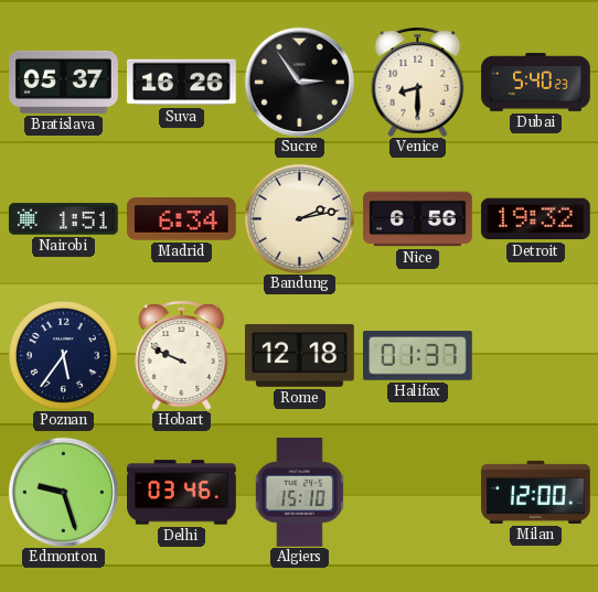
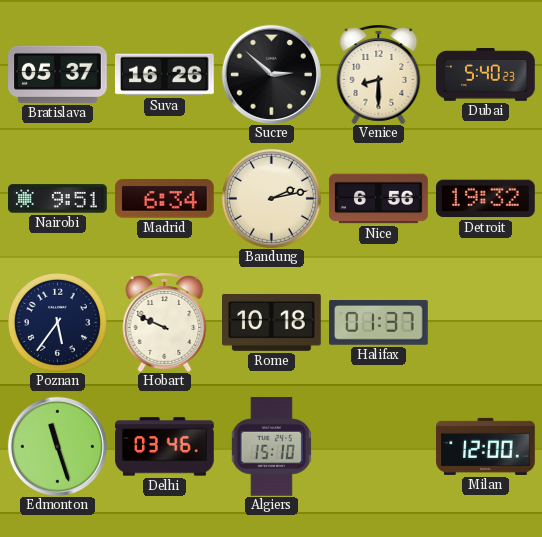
Sucre: 2:54 -> 2:52 (271, 74)
Nairobi: 1:51 -> 9:51 (58, 199)
Rome: 12:18 -> 10:18 (272, 322)
Edmonton: 9:27 -> 11:27 (57, 446)
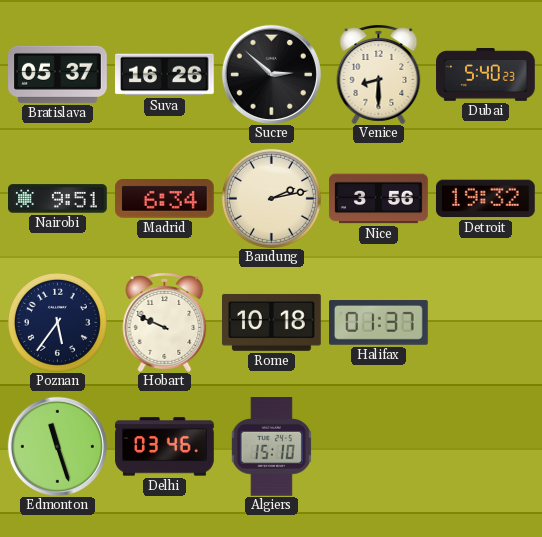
Nice: 6:56 -> 3:56 (379, 199)
Milan: 12:00 -> none (486, 446)
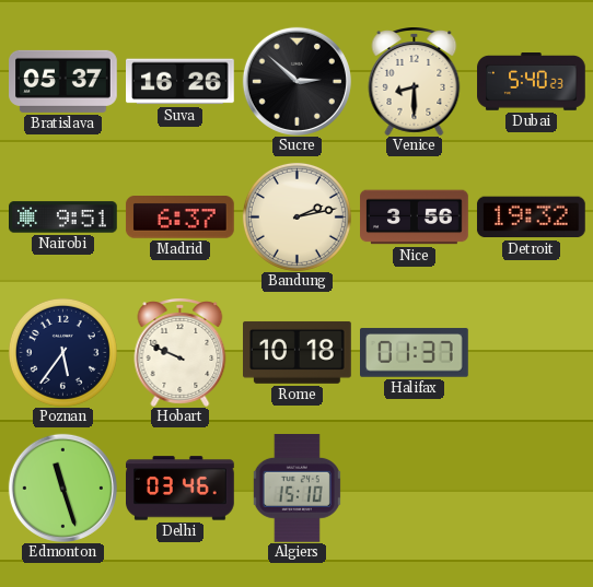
Madrid: 6:34 -> 6:37 (179, 218)
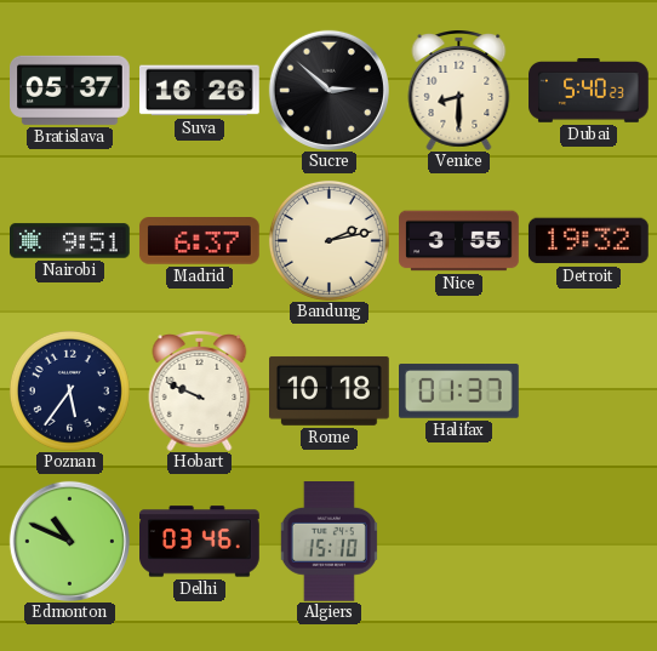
Nice: 3:56 -> 3:55 (459, 241)
Edmonton: 11:27 -> 10:49 (69, 541)
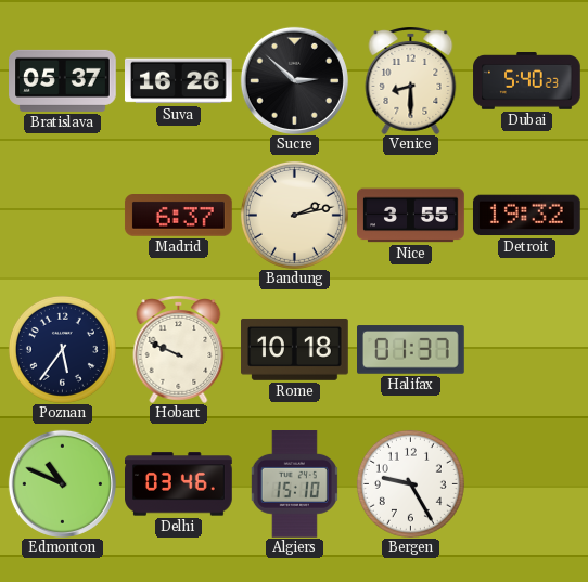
Nairobi: 9:51 -> none (70, 241)
Bergen: none -> 9:25 (410, 483)
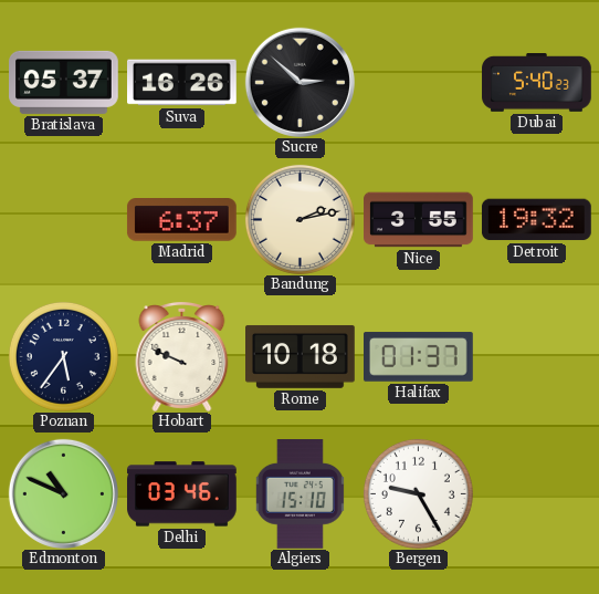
Venice: 8:30 -> none (411, 81)
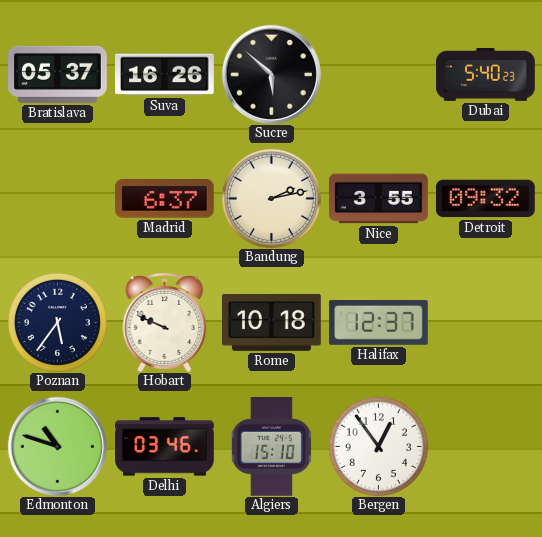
Sucre: 2:52 -> 5:52 (271, 74)
Detroit: 19:32 -> 09:32 (485, 199)
Halifax: 01:37 -> 12:37 (379, 323)
Edmonton: 10:49 -> 10:48 (57, 446)
Bergen: 9:25 -> 12:54 (378, 446)
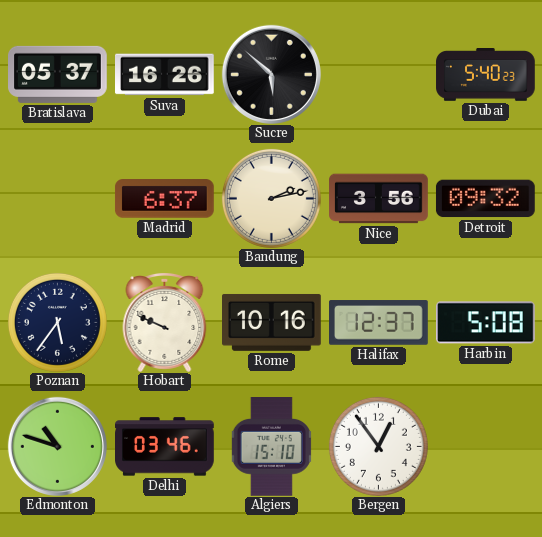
Nice: 3:55 -> 3:56 (379, 199)
Rome: 10:18 -> 10:16 (272, 322)
Harbin: none -> 5:08 (486, 323)
